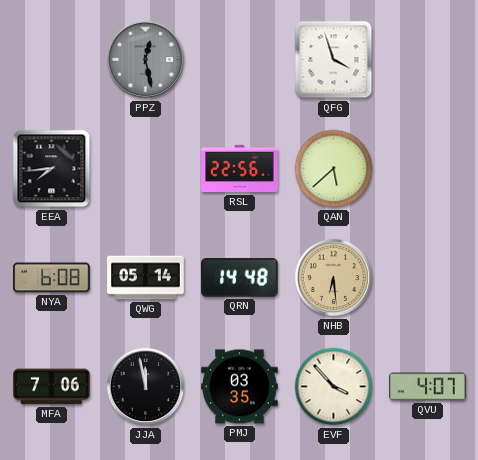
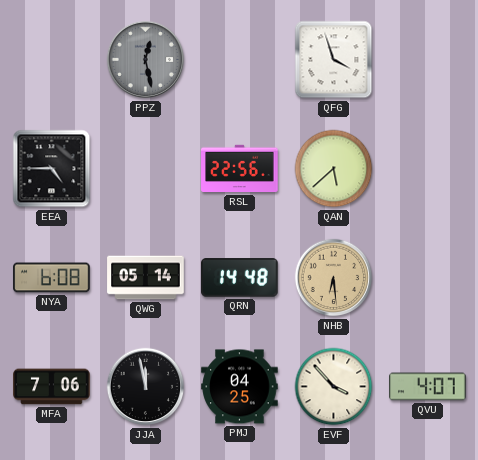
EEA: 7:44 -> 4:45 (52, 169)
PMJ: 03:35 -> 04:25 (240, 387)
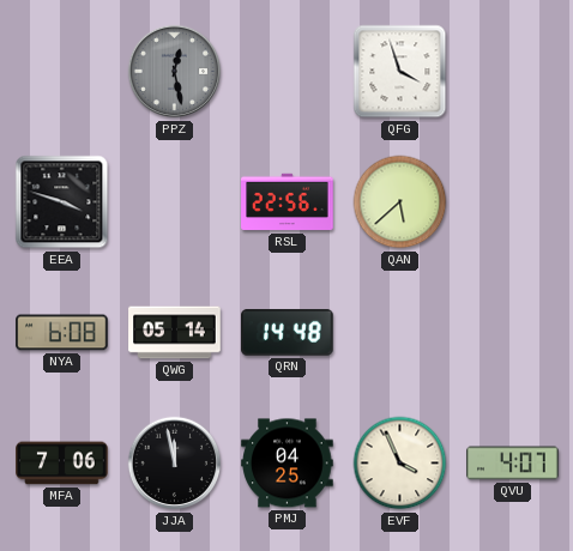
EEA: 4:45 -> 3:48 (62, 202)
NHB: 6:29 -> none (334, 278)
EVF: 3:53 -> 3:56 (400, 464)
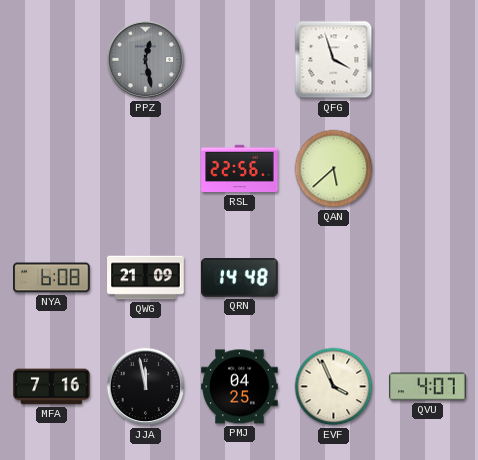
EEA: 3:48 -> none (62, 202)
QWG: 05:14 -> 21:09 (146, 278)
MFA: 7:06 -> 7:16 (52, 387)
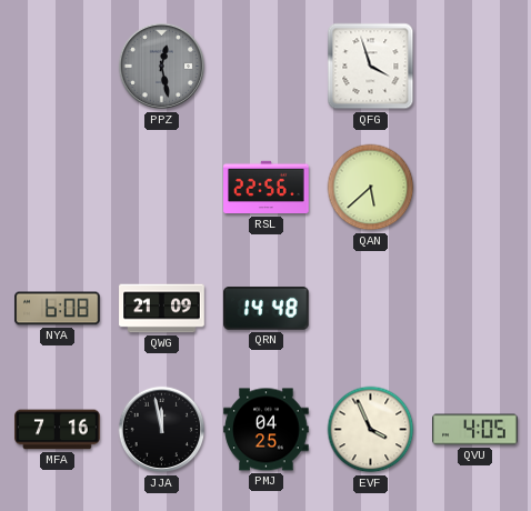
QVU: 4:07 -> 4:05 (475, 430)
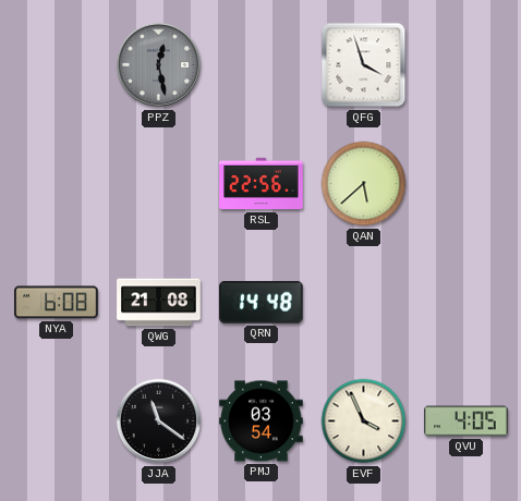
QWG: 21:09 -> 21:08 (159, 303)
MFA: 7:16 -> none (58, 430)
JJA: 11:58 -> 11:21 (159, 421)
PMJ: 04:25 -> 03:54 (262, 421)
